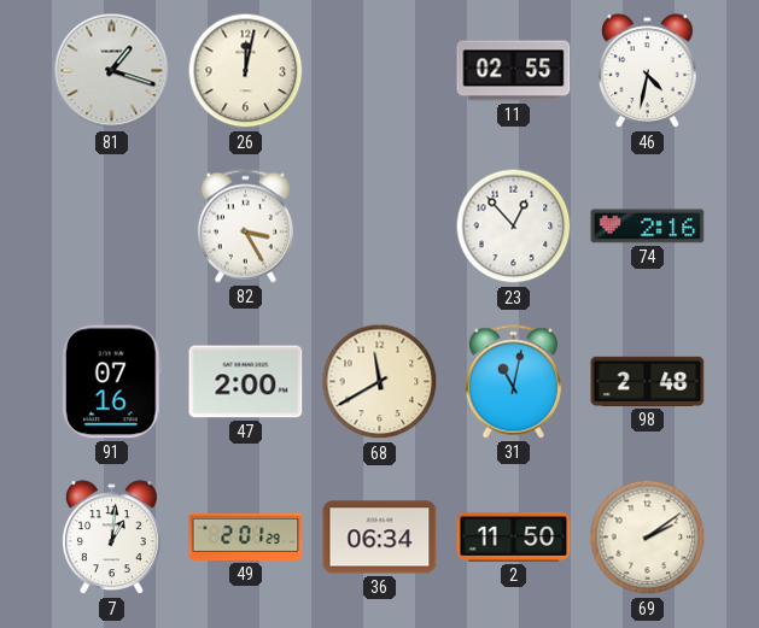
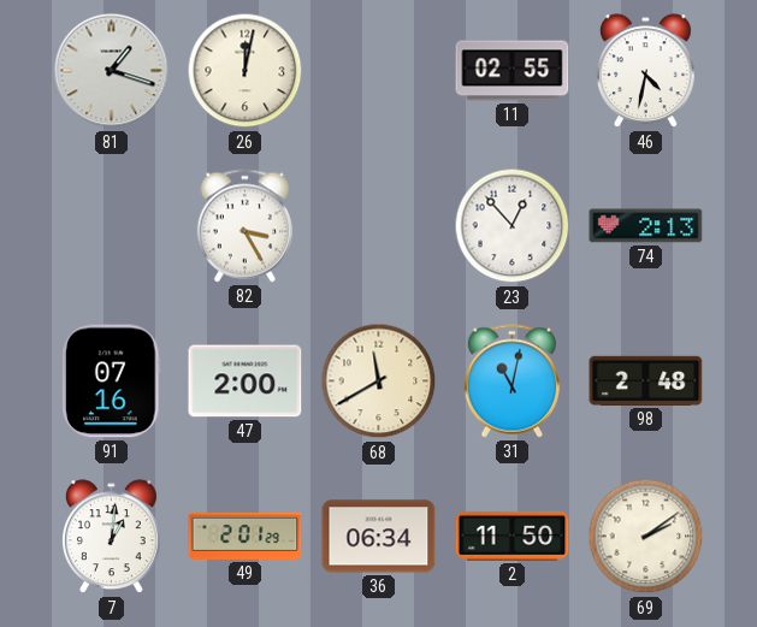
74: 2:16 -> 2:13 (646, 226)
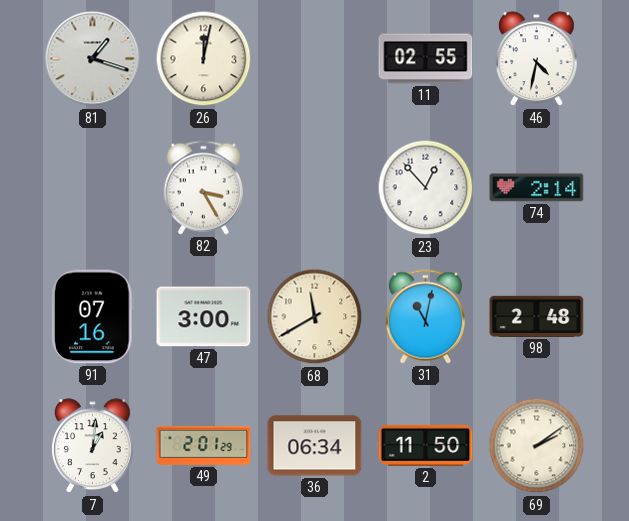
74: 2:13 -> 2:14 (537, 188)
47: 2:00 -> 3:00 (204, 317)
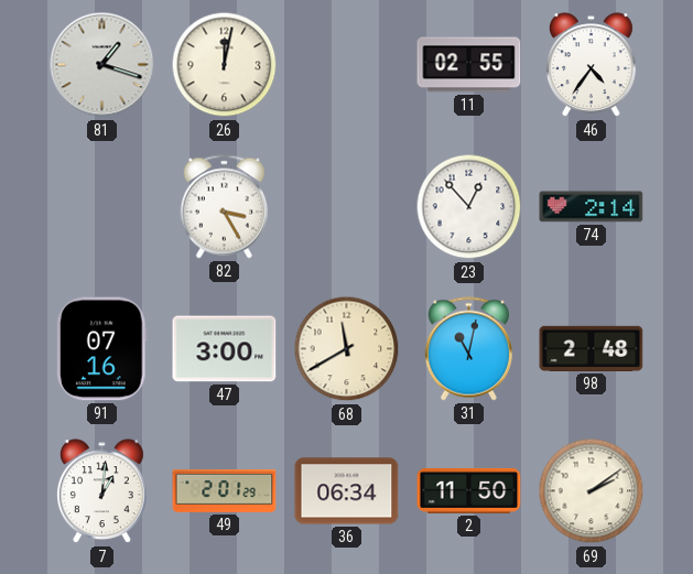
46: 4:32 -> 4:36 (592, 65)
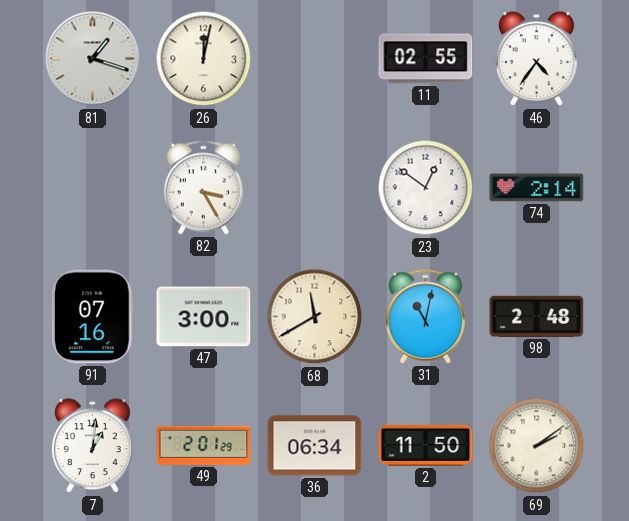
23: 12:53 -> 12:51 (426, 188)
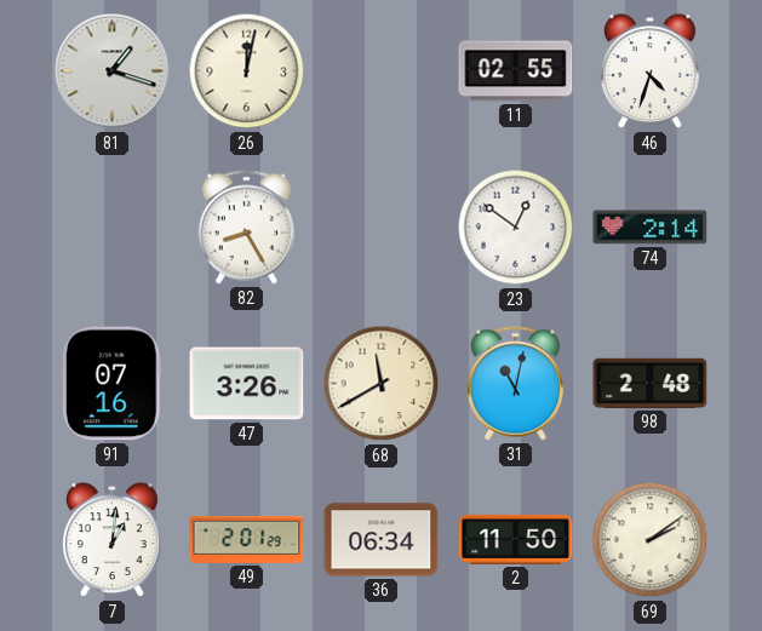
46: 4:36 -> 4:33 (651, 71)
82: 3:25 -> 8:25 (246, 228)
47: 3:00 -> 3:26 (247, 384)
